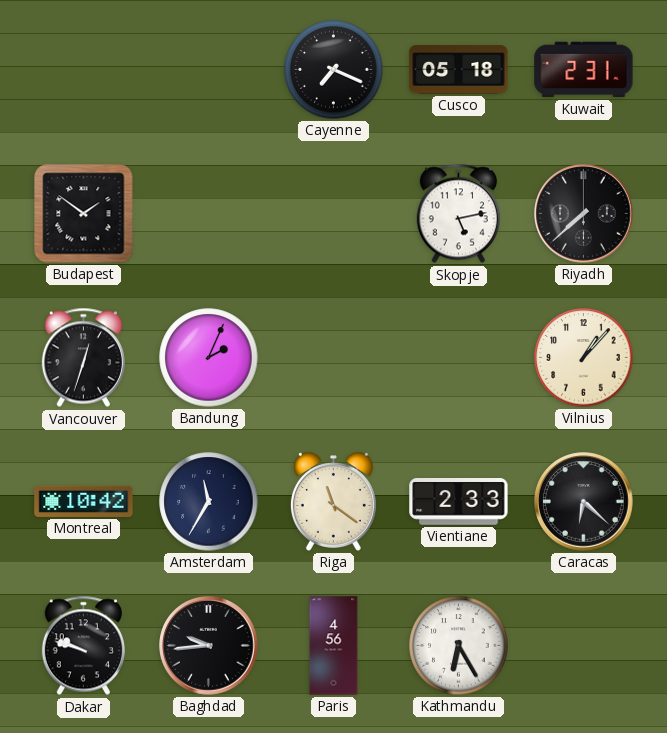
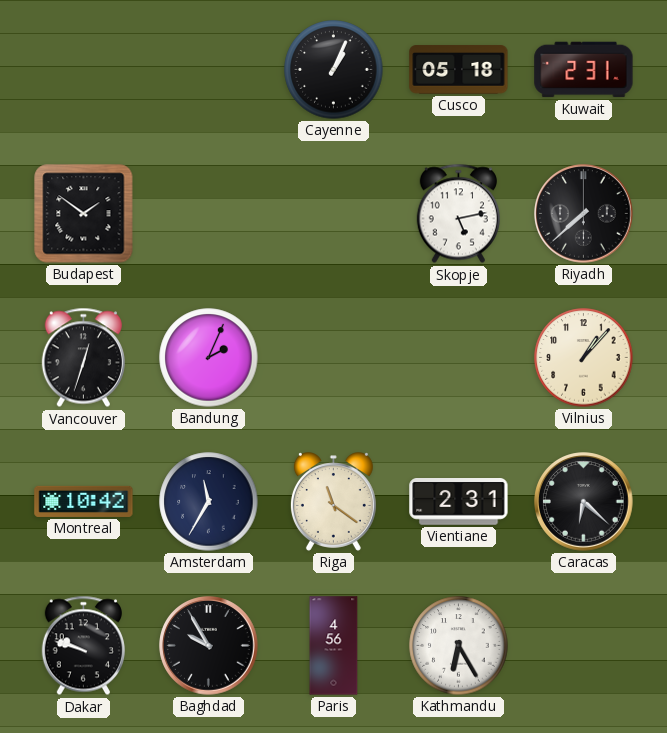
Cayenne: 7:19 -> 1:04 (334, 70)
Vientiane: 2:33 -> 2:31 (459, 502)
Baghdad: 9:44 -> 9:55 (209, 646)
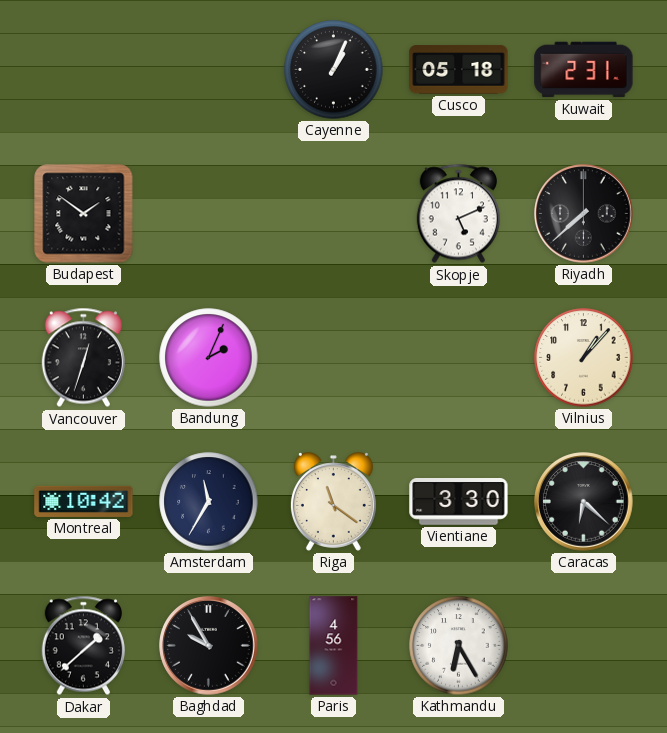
Skopje: 5:13 -> 5:11 (458, 214)
Vientiane: 2:31 -> 3:30 (459, 502)
Dakar: 9:48 -> 1:38 (83, 646)
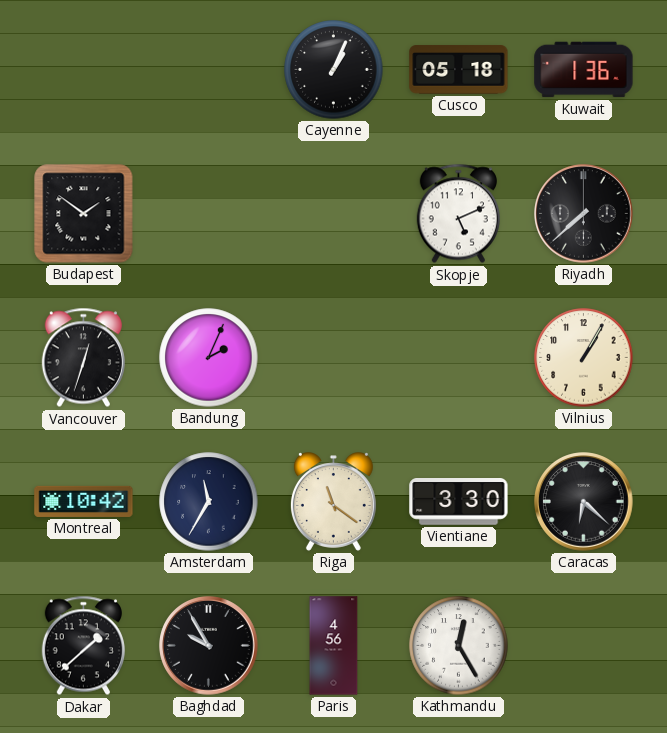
Kuwait: 2:31 -> 1:36 (584, 70)
Vilnius: 1:07 -> 1:05 (584, 358)
Kathmandu: 6:25 -> 12:25 (459, 646)
